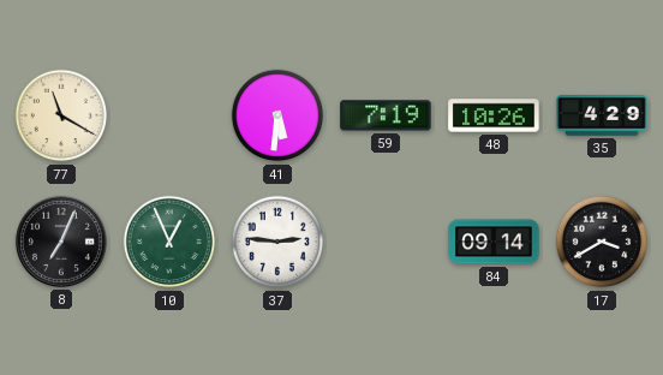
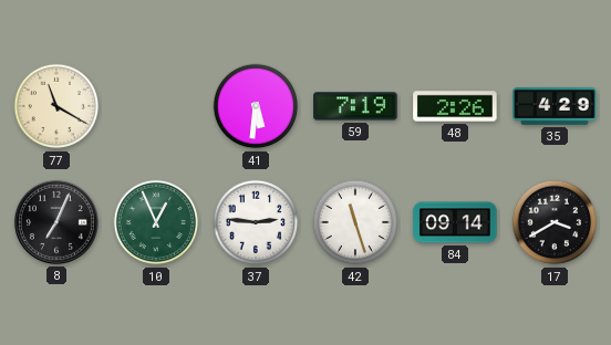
48: 10:26 -> 2:26 (455, 106)
42: none -> 11:27 (355, 222)
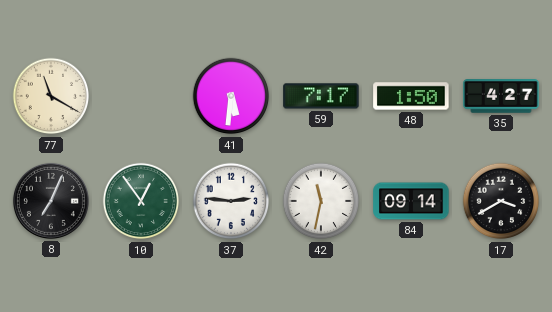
59: 7:19 -> 7:17 (321, 96)
48: 2:26 -> 1:50 (411, 96)
35: 4:29 -> 4:27 (501, 96)
10: 12:56 -> 12:54 (141, 201)
42: 11:27 -> 11:32 (321, 201)
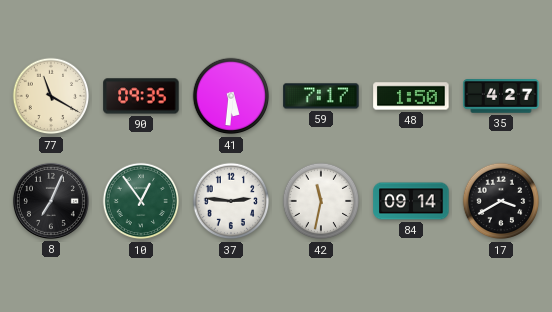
90: none -> 09:35 (141, 96)
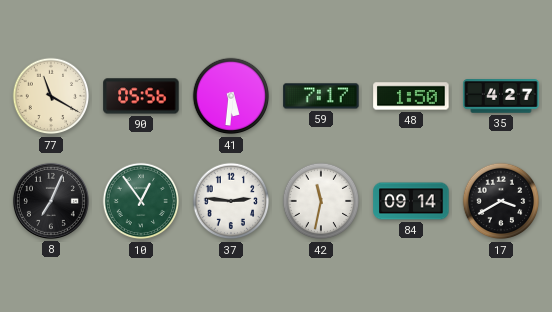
90: 09:35 -> 05:56 (141, 96)
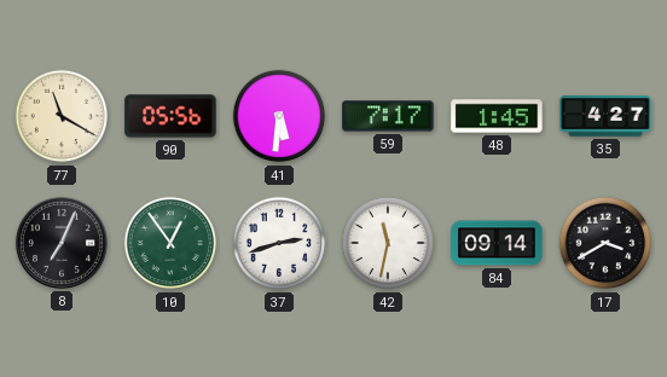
48: 1:50 -> 1:45 (497, 116)
37: 2:46 -> 2:42 (279, 243)
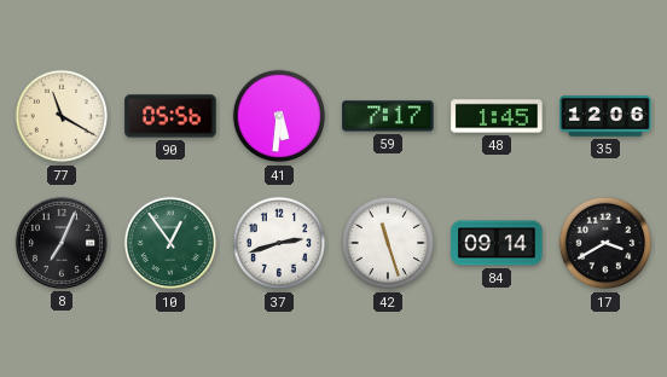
35: 4:27 -> 12:06 (605, 116)
42: 11:32 -> 11:27 (388, 243)
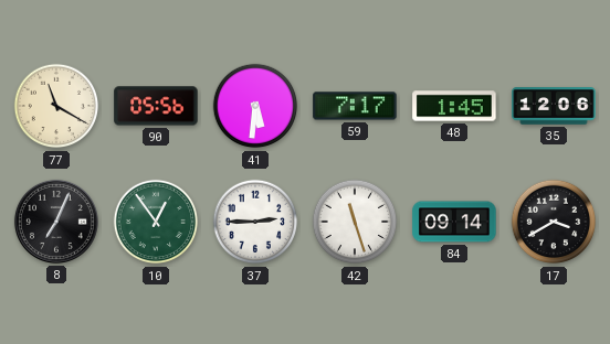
37: 2:42 -> 2:45 (255, 222)
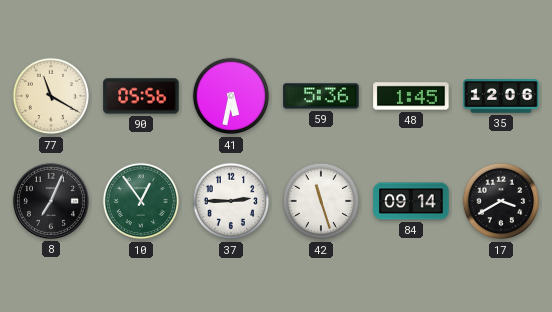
41: 5:31 -> 5:32 (231, 96)
59: 7:17 -> 5:36 (321, 96)
